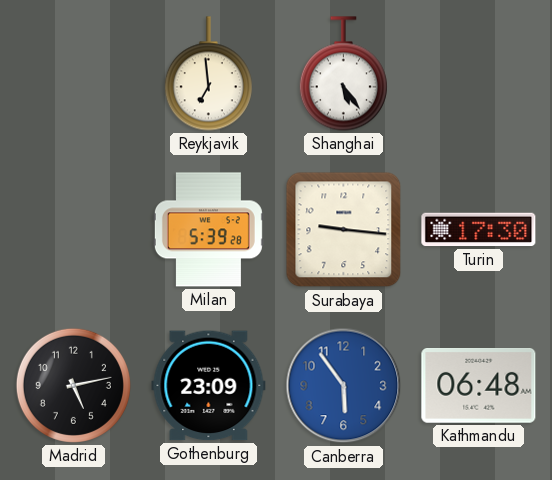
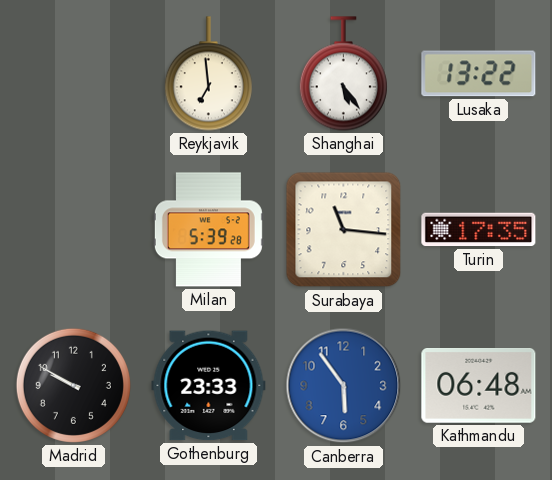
Lusaka: none -> 13:22 (479, 74)
Surabaya: 9:16 -> 11:16 (344, 230)
Turin: 17:30 -> 17:35 (479, 230)
Madrid: 5:13 -> 9:50 (73, 385)
Gothenburg: 23:09 -> 23:33 (209, 386)
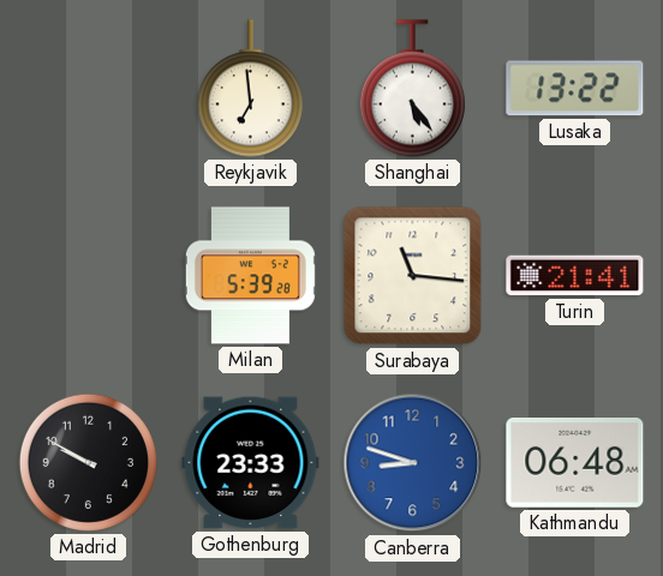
Turin: 17:35 -> 21:41 (575, 276)
Canberra: 5:54 -> 8:48 (413, 463)
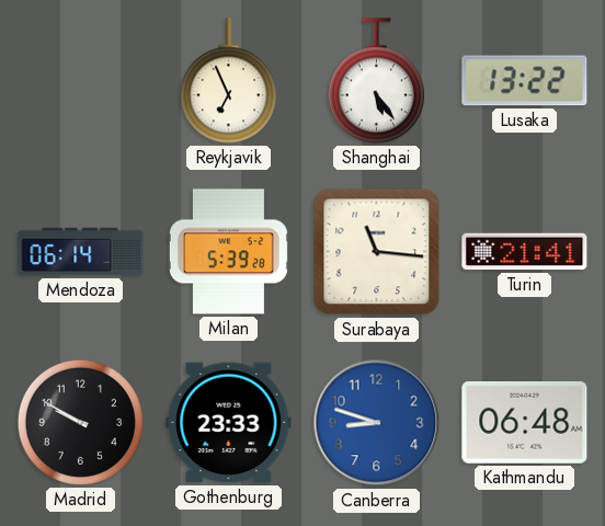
Reykjavik: 6:59 -> 6:56 (228, 81)
Mendoza: none -> 06:14 (81, 252)
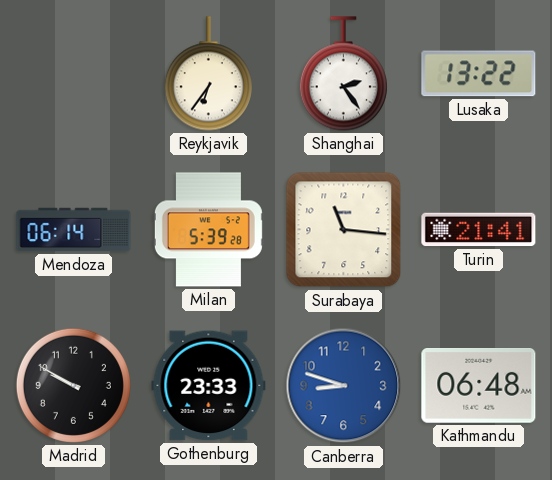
Reykjavik: 6:56 -> 6:36 (208, 74)
Shanghai: 5:24 -> 2:24 (343, 74)
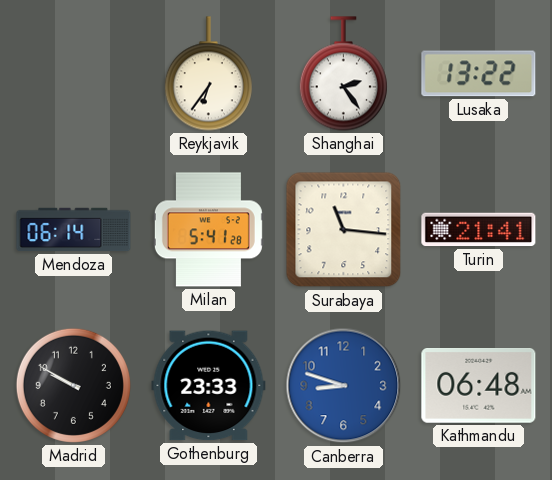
Milan: 5:39 -> 5:41 (208, 230)
